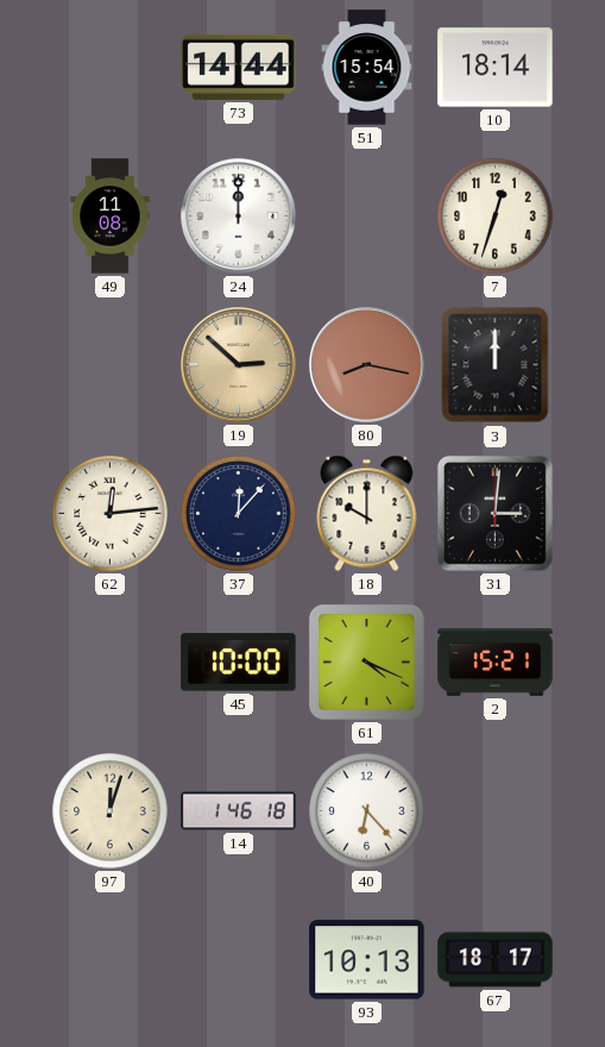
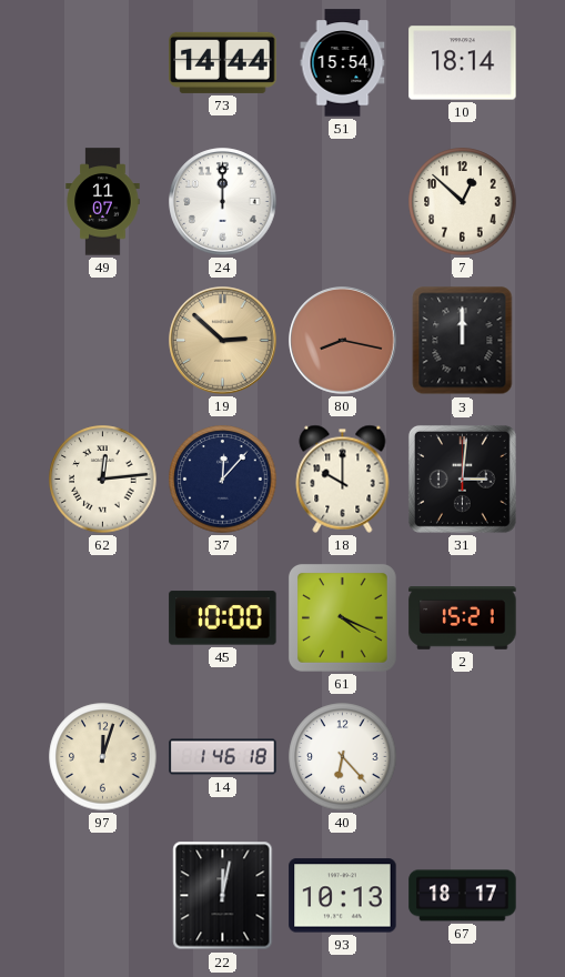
49: 11:08 -> 11:07 (103, 202)
7: 12:33 -> 12:52 (463, 202)
22: none -> 12:02 (223, 896)
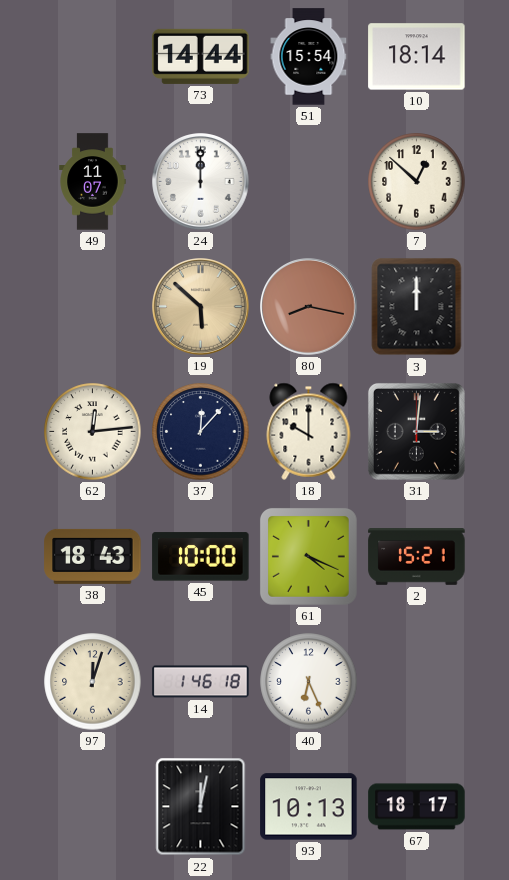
19: 2:52 -> 5:52 (201, 307)
38: none -> 18:43 (93, 556)
40: 6:23 -> 6:26 (309, 682)
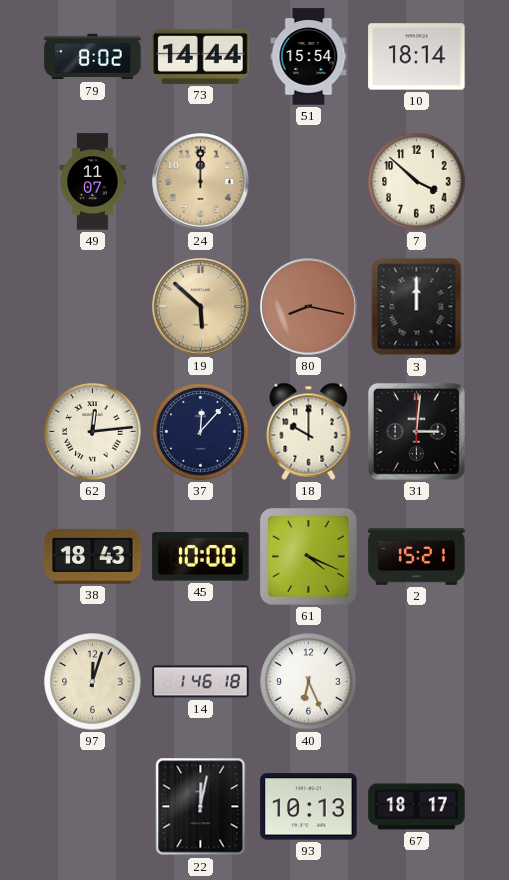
79: none -> 8:02 (93, 57)
24 dial: white -> champagne (201, 182)
7: 12:52 -> 3:52 (417, 182)
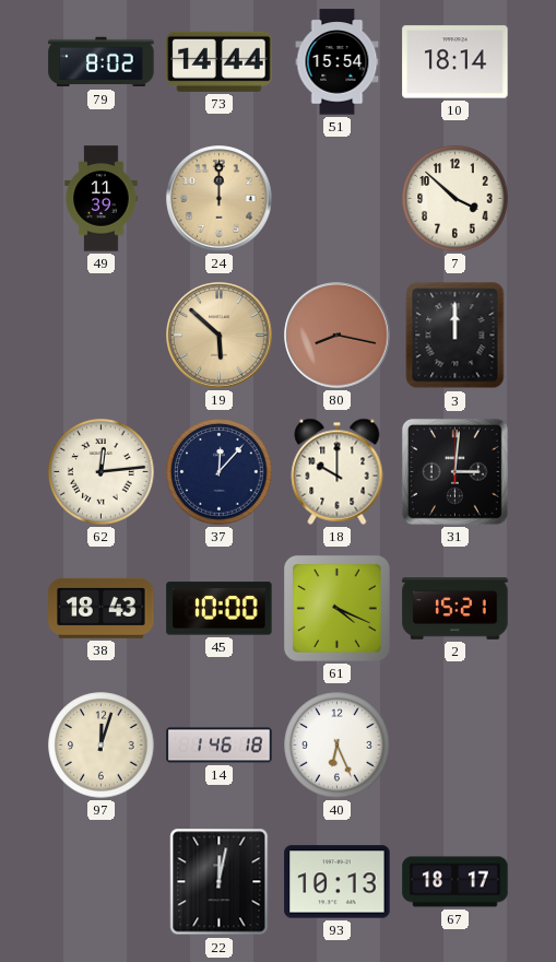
49: 11:07 -> 11:39 (102, 199)
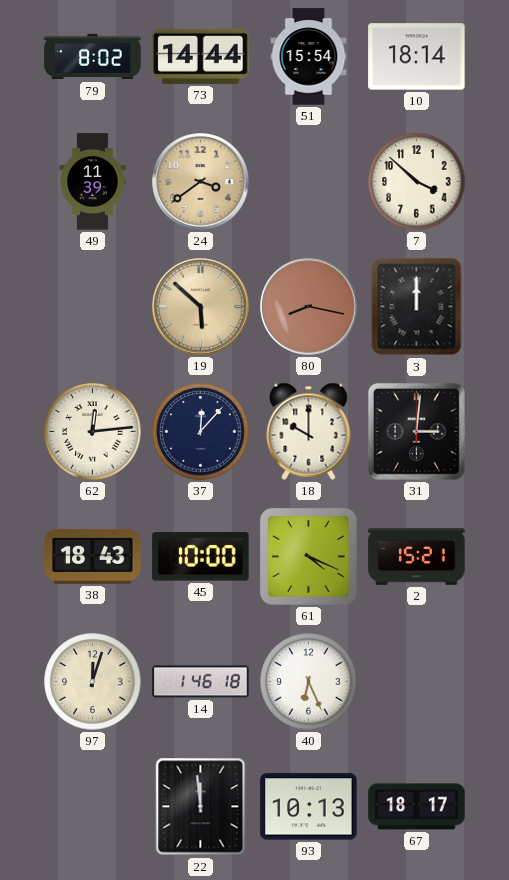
24: 12:00 -> 3:39 (201, 182)
22: 12:02 -> 11:59 (201, 807)
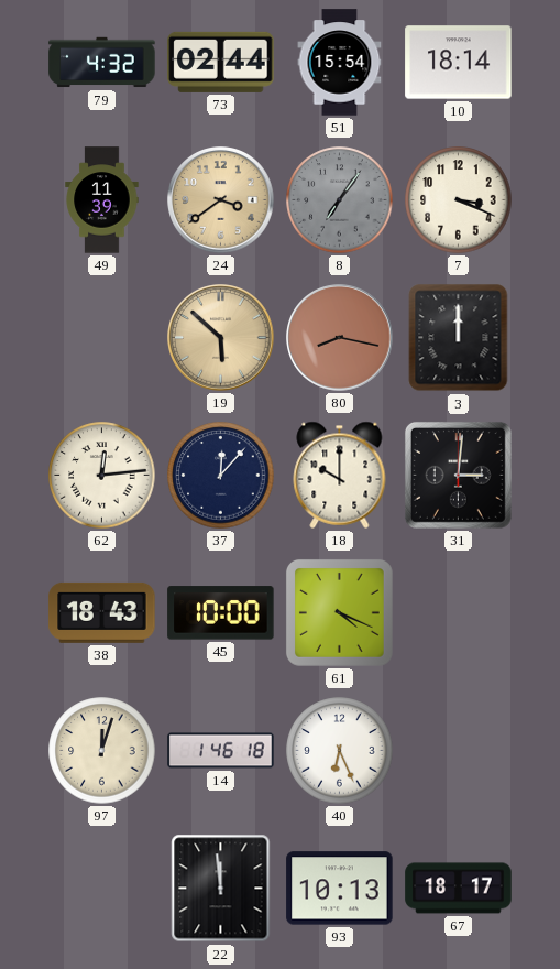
79: 8:02 -> 4:32 (102, 63)
73: 14:44 -> 02:44 (221, 62)
8: none -> 7:06 (340, 200)
7: 3:52 -> 3:19 (459, 200)
2: 15:21 -> none (417, 557)
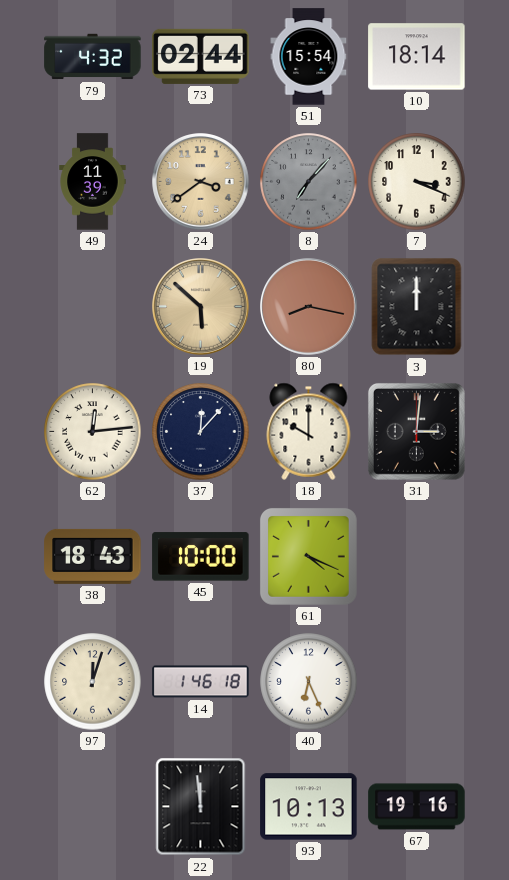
8: 7:06 -> 7:07 (309, 182)
67: 18:17 -> 19:16 (417, 807)
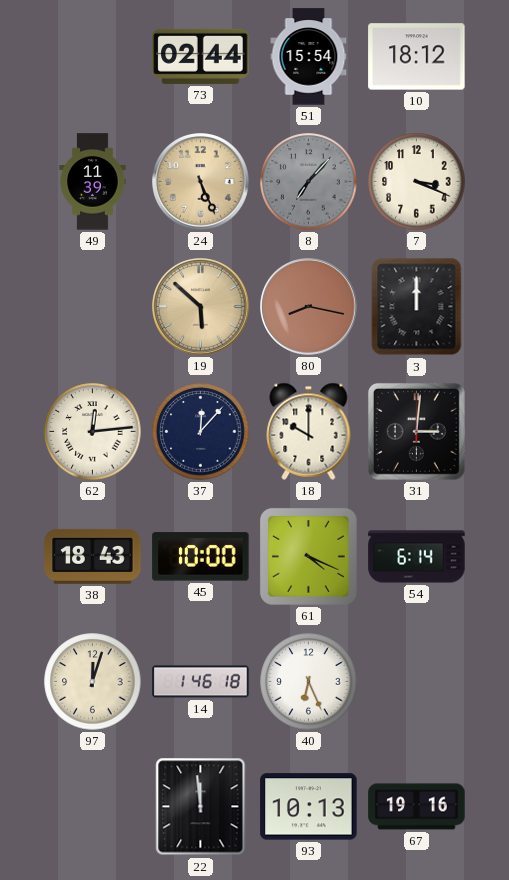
79: 4:32 -> none (93, 57)
10: 18:14 -> 18:12 (417, 57)
24: 3:39 -> 5:26 (201, 182)
54: none -> 6:14 (417, 557)
